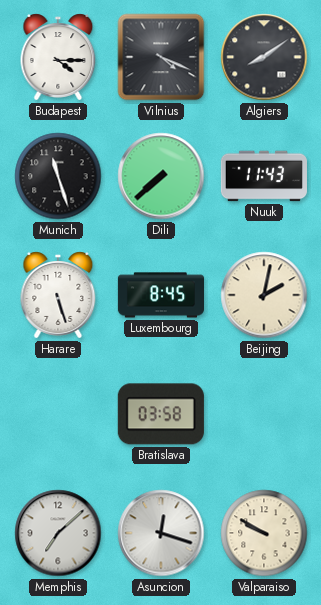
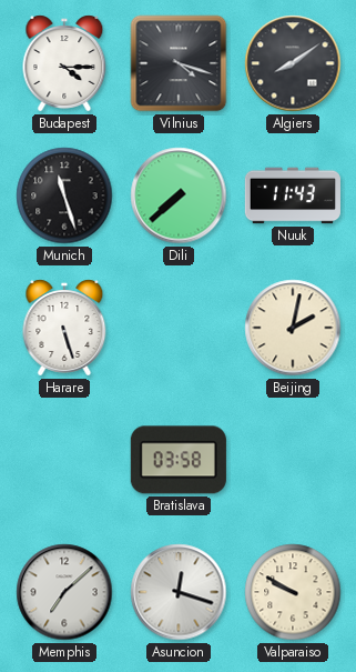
Vilnius: 4:19 -> 4:18 (179, 63)
Luxembourg: 8:45 -> none (160, 295)
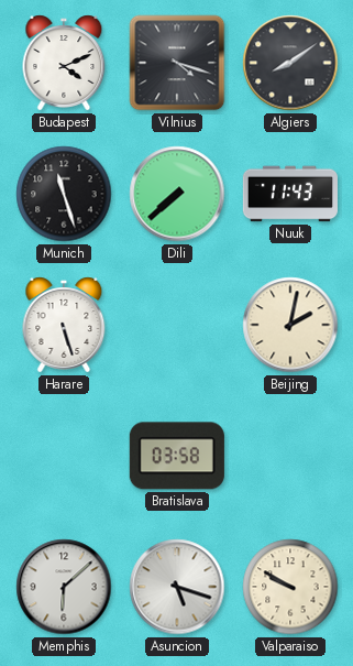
Budapest: 4:15 -> 4:11 (64, 63)
Memphis: 7:08 -> 6:08 (64, 587)
Asuncion: 12:18 -> 5:18 (177, 587)
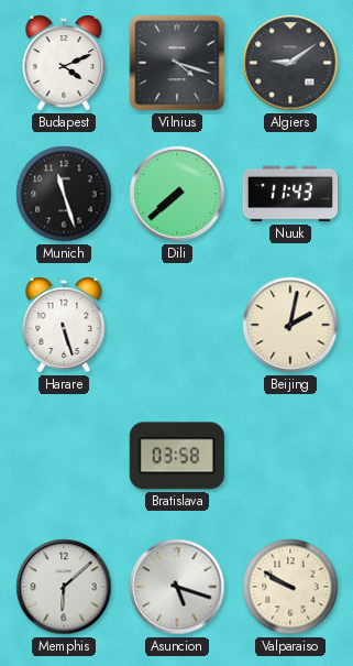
Algiers: 8:09 -> 9:09 (290, 63)
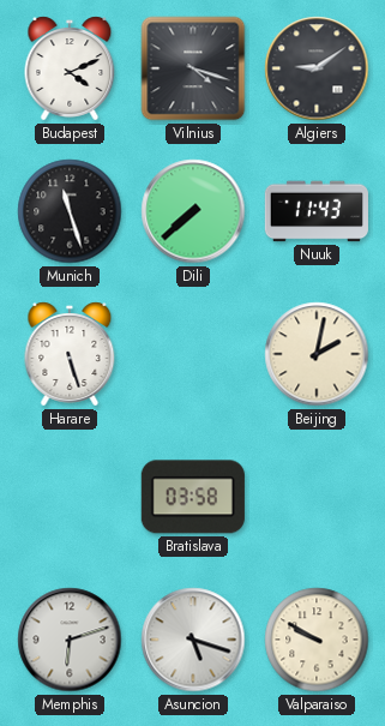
Memphis: 6:08 -> 6:12 (70, 640)
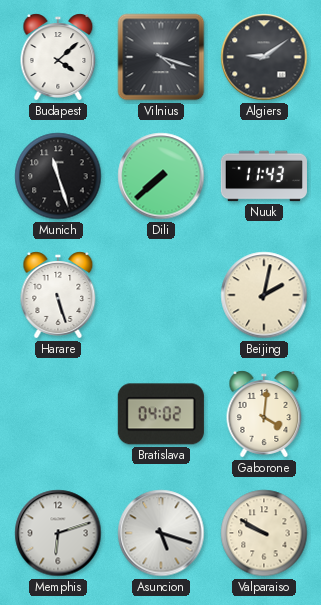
Budapest: 4:11 -> 4:08 (58, 57)
Bratislava: 03:58 -> 04:02 (161, 414)
Gaborone: none -> 4:01 (264, 414)
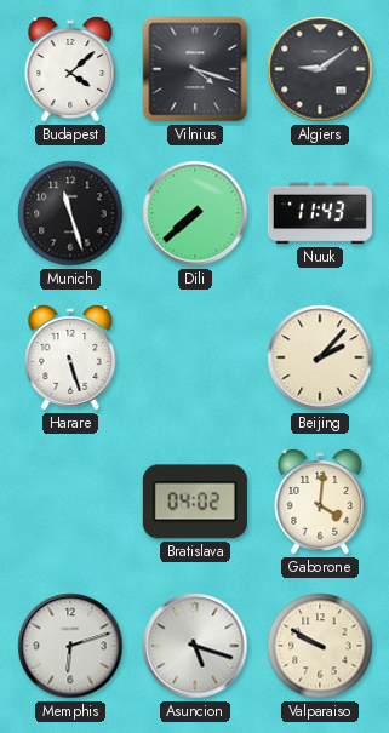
Beijing: 2:02 -> 2:07 (320, 357)
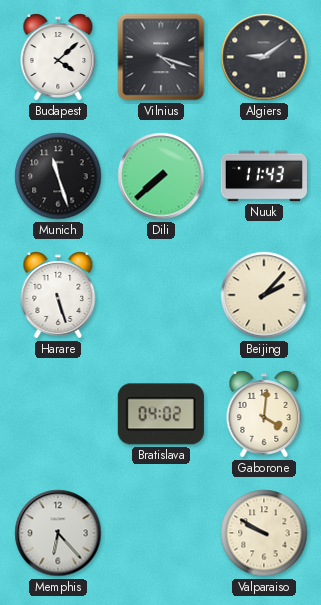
Memphis: 6:12 -> 6:23 (58, 533)
Asuncion: 5:18 -> none (195, 646)
